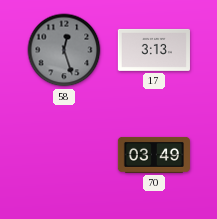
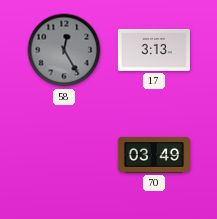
58: 12:27 -> 12:25 (64, 50)
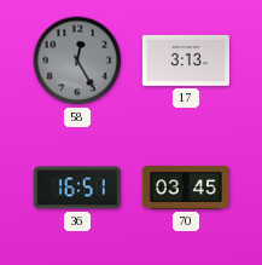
36: none -> 16:51 (77, 188)
70: 03:49 -> 03:45 (186, 188)
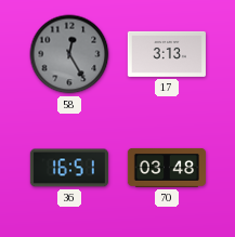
70: 03:45 -> 03:48 (167, 168)
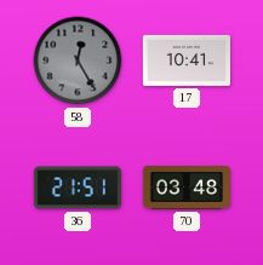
17: 3:13 -> 10:41 (187, 61)
36: 16:51 -> 21:51 (78, 188)
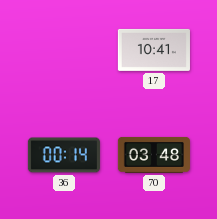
58: 12:25 -> none (78, 61)
36: 21:51 -> 00:14 (64, 155)
